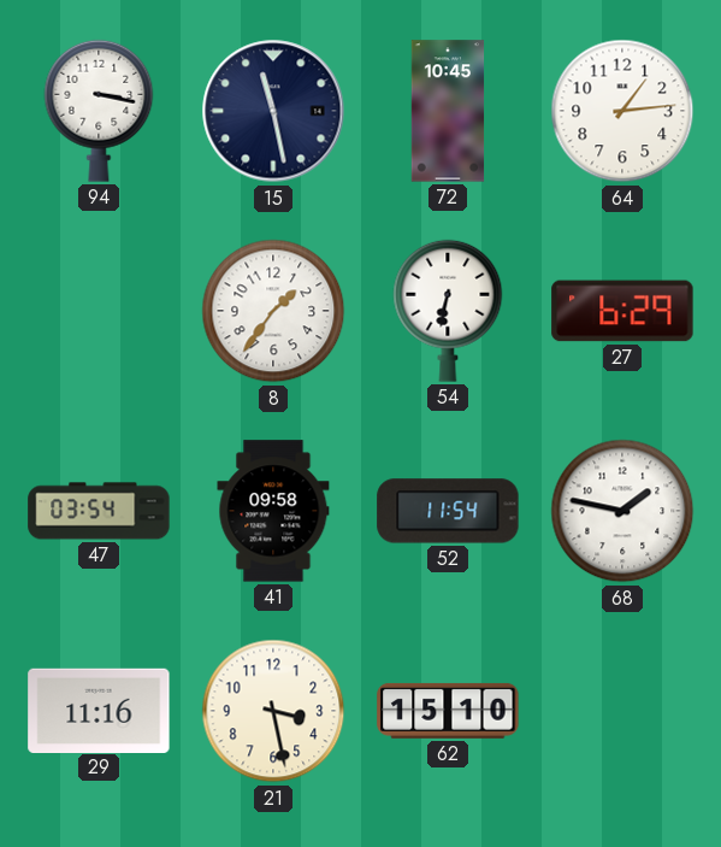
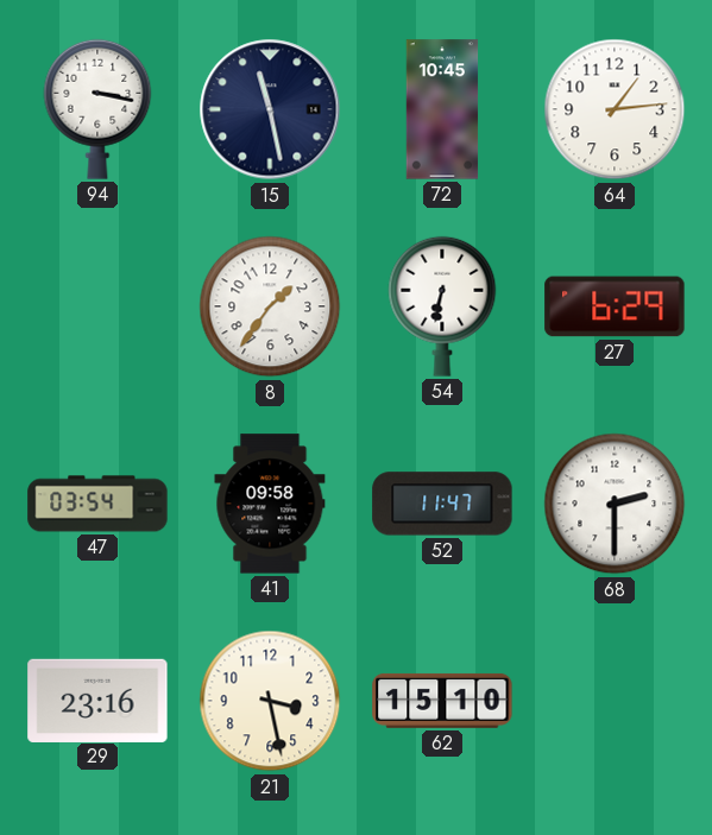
52: 11:54 -> 11:47 (442, 504)
68: 1:47 -> 2:30 (615, 504)
29: 11:16 -> 23:16 (97, 700)
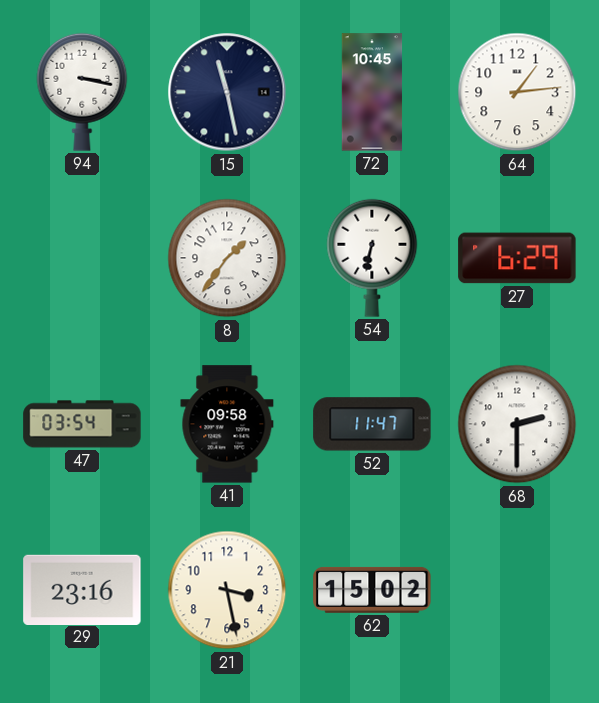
62: 15:10 -> 15:02 (372, 590)
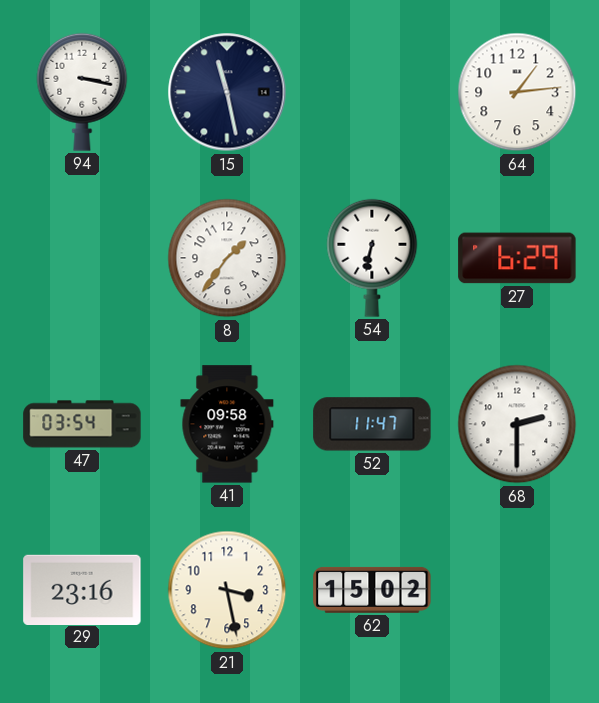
72: 10:45 -> none (372, 92)
